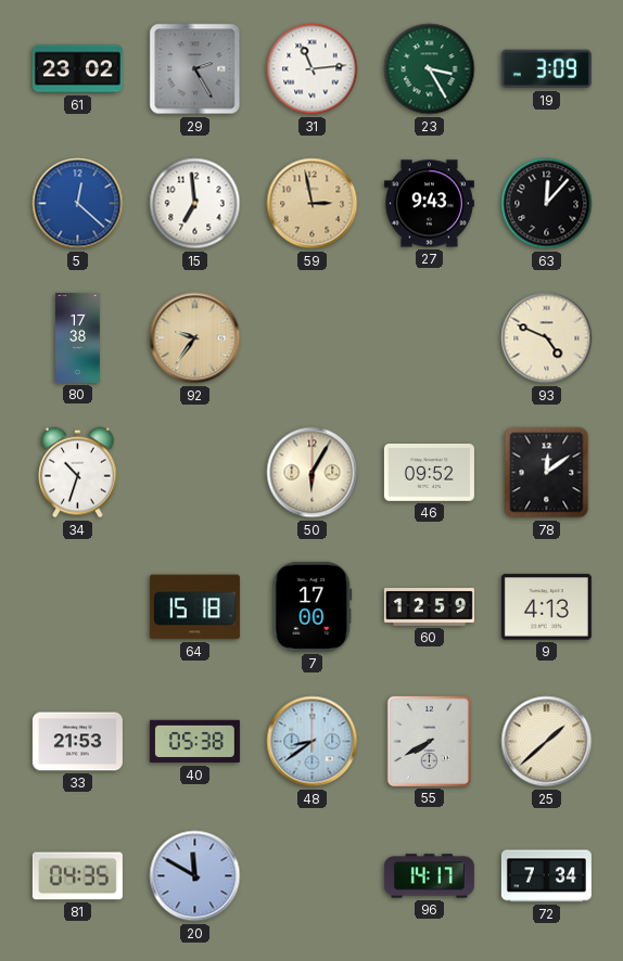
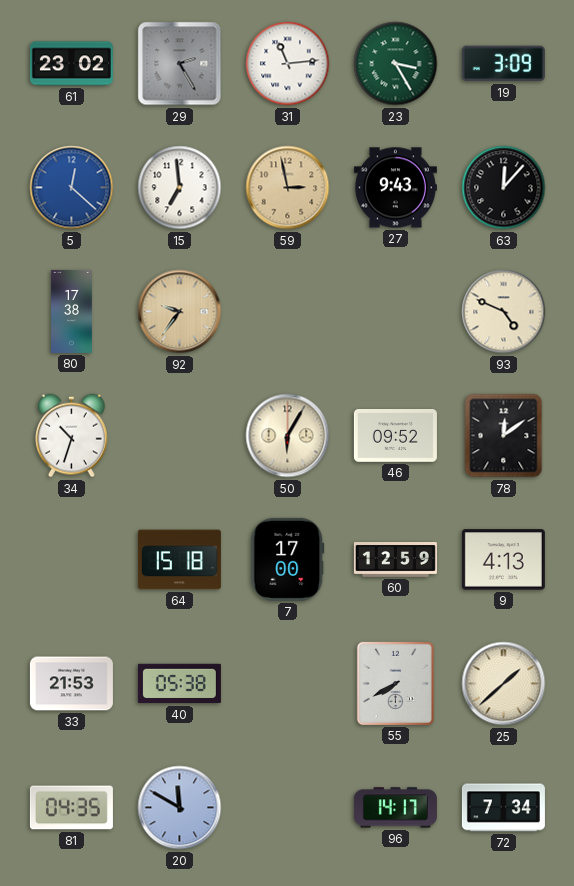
48: 8:39 -> none (313, 742)
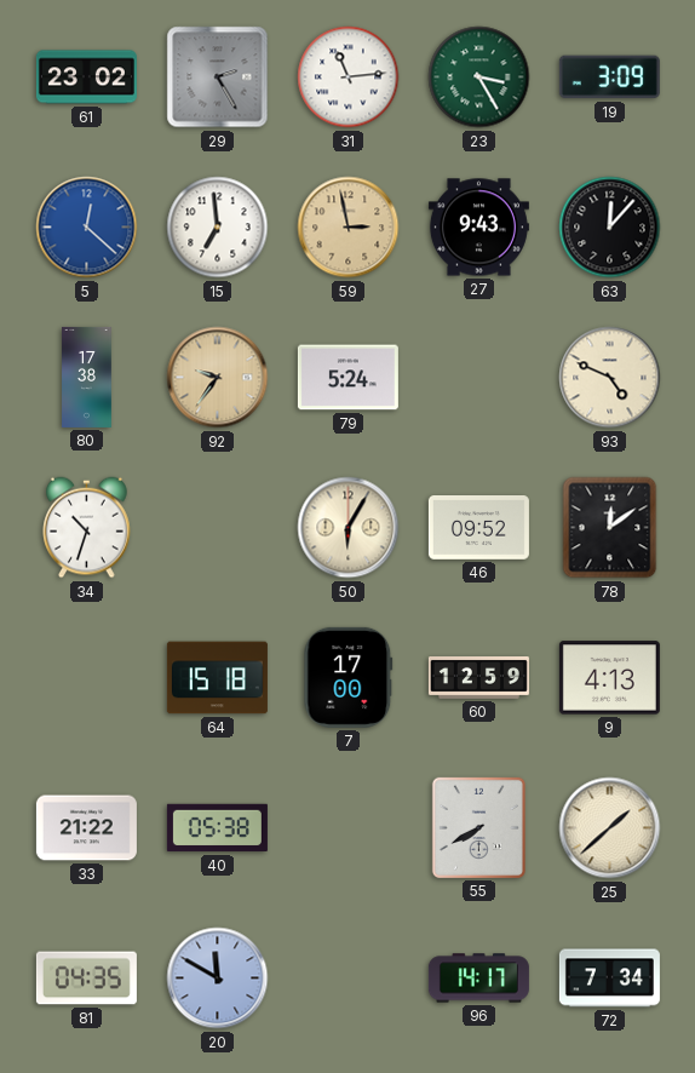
79: none -> 5:24 (347, 378)
33: 21:53 -> 21:22 (86, 828)
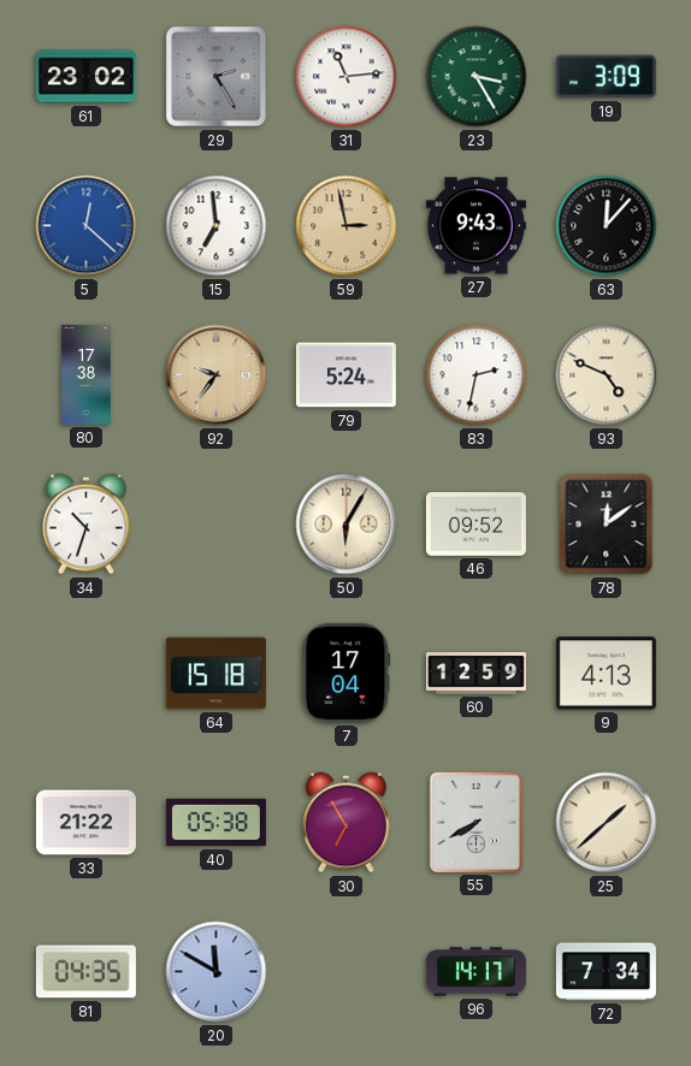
83: none -> 2:32 (477, 375)
7: 17:00 -> 17:04 (347, 673)
30: none -> 6:55 (347, 823)
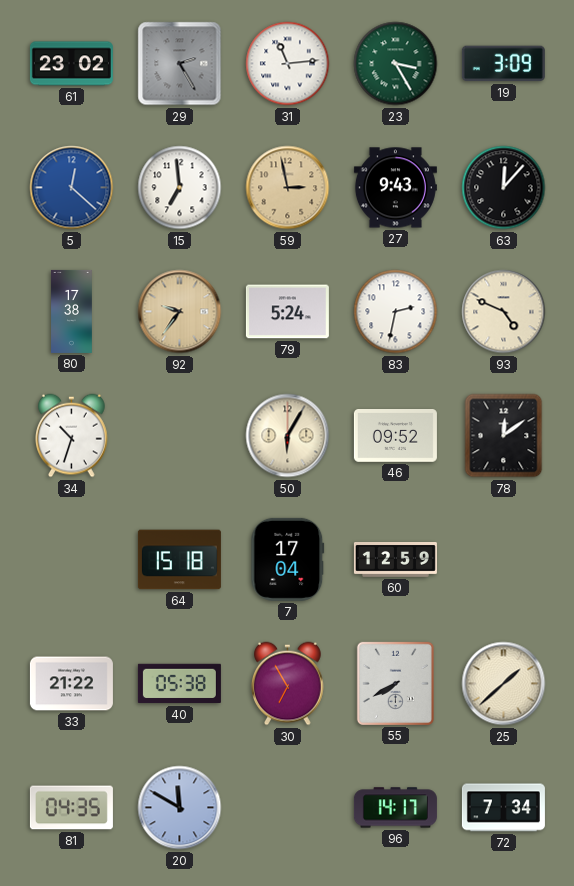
9: 4:13 -> none (606, 674)
